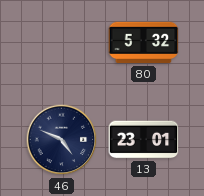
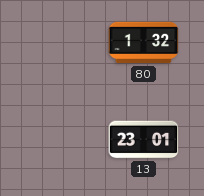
80: 5:32 -> 1:32 (144, 43)
46: 4:49 -> none (62, 140)
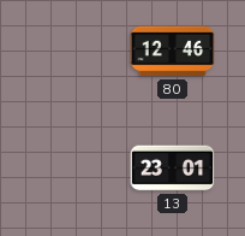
80: 1:32 -> 12:46 (173, 52)
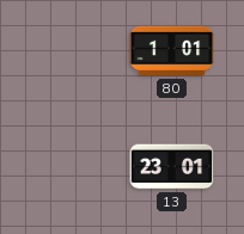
80: 12:46 -> 1:01 (172, 51)
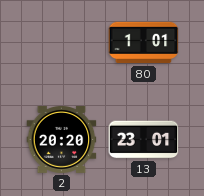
2: none -> 20:20 (62, 139)
